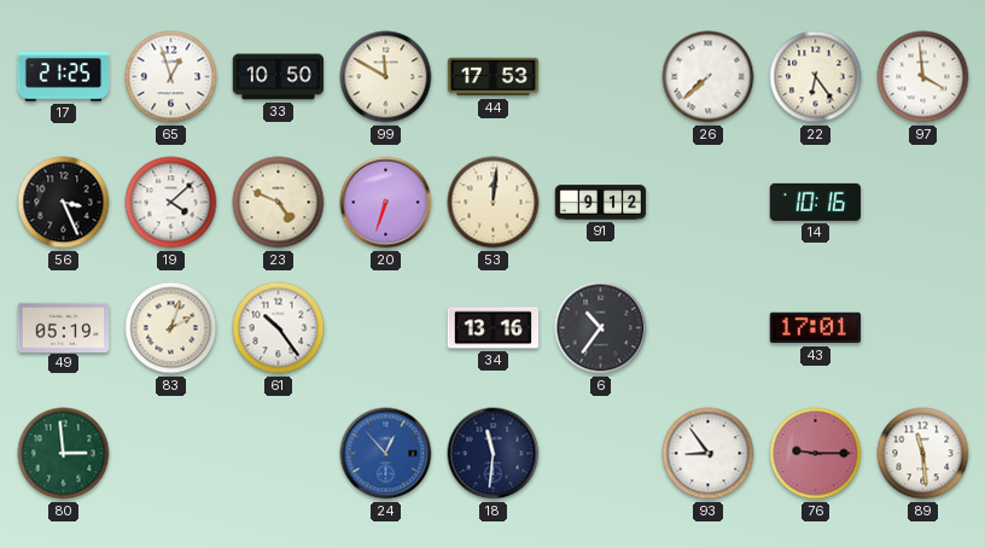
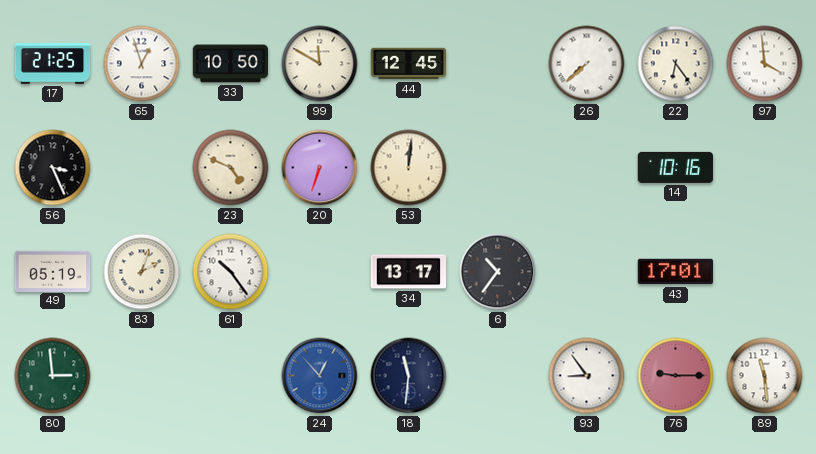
44: 17:53 -> 12:45 (409, 64)
19: 4:08 -> none (171, 203)
91: 9:12 -> none (601, 203)
34: 13:16 -> 13:17 (409, 272)
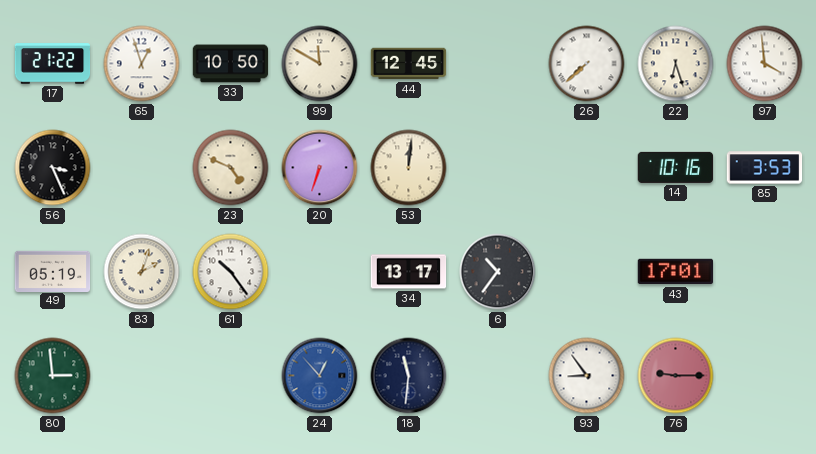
17: 21:25 -> 21:22 (53, 64)
22: 6:24 -> 6:27 (676, 64)
85: none -> 3:53 (765, 168)
89: 11:29 -> none (765, 376)
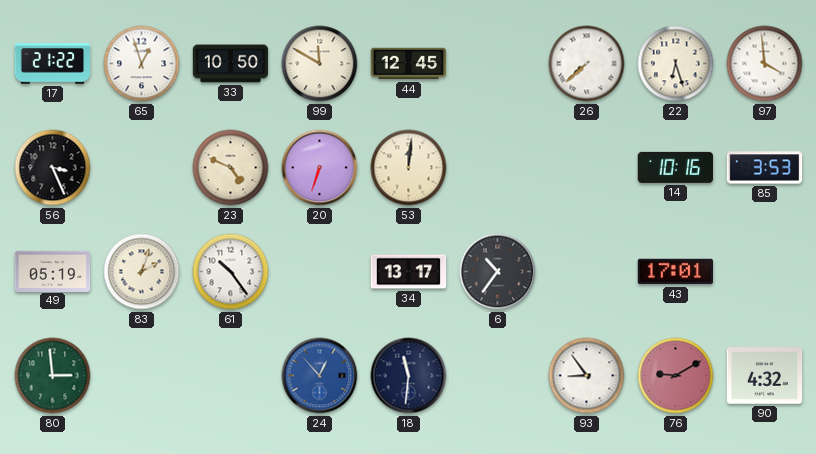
76: 9:15 -> 9:10 (676, 376)
90: none -> 4:32 (765, 376)
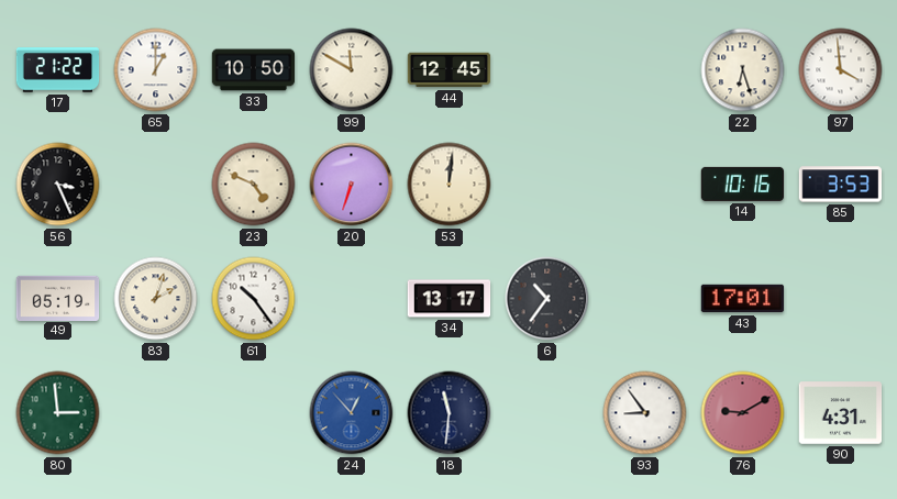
65: 12:57 -> 1:00 (156, 70)
26: 7:38 -> none (587, 64)
90: 4:32 -> 4:31 (841, 413)
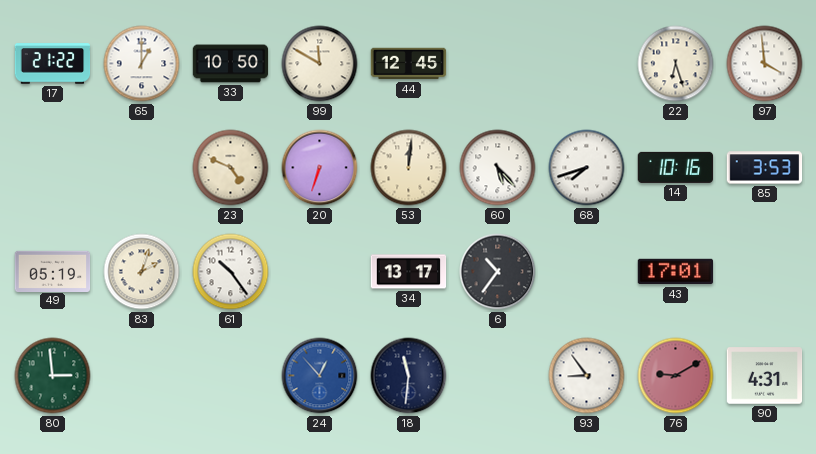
56: 3:26 -> none (58, 185)
60: none -> 5:23 (498, 168)
68: none -> 7:42 (587, 168)
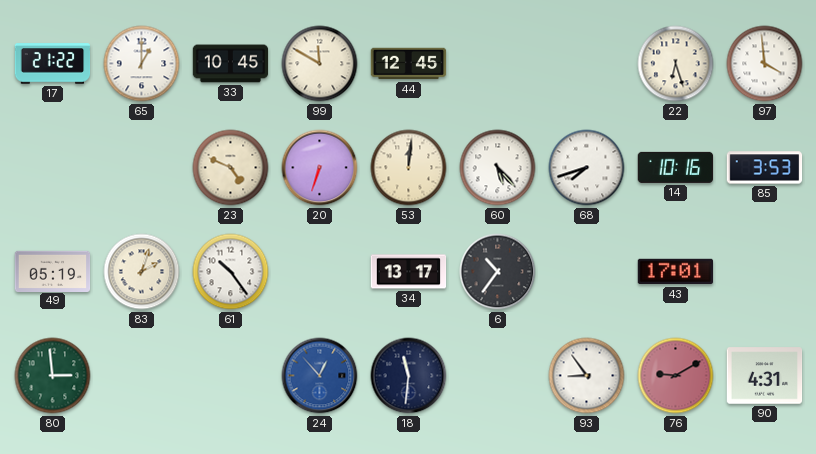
33: 10:50 -> 10:45 (231, 64)
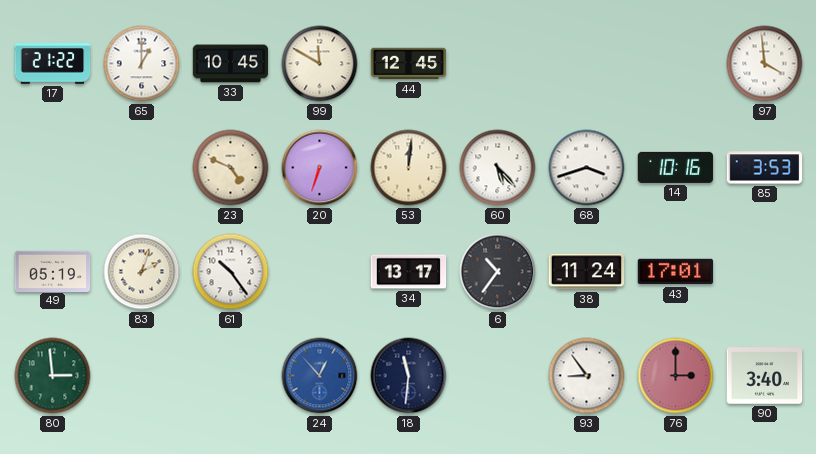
22: 6:27 -> none (676, 64)
68: 7:42 -> 3:42 (587, 168)
38: none -> 11:24 (587, 272)
76: 9:10 -> 3:00 (676, 376)
90: 4:31 -> 3:40 (765, 376)
